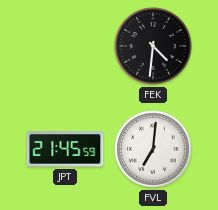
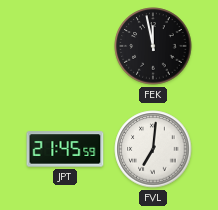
FEK: 4:31 -> 11:58 (153, 46)
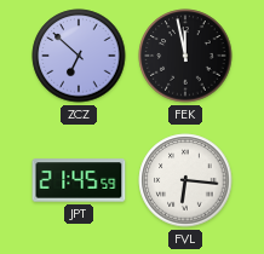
ZCZ: none -> 6:52 (79, 56)
FVL: 7:01 -> 6:16 (185, 180)
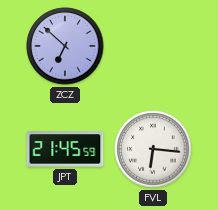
FEK: 11:58 -> none (185, 56)
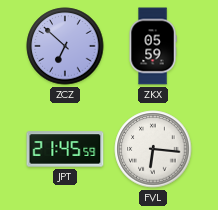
ZKX: none -> 05:59 (153, 46)
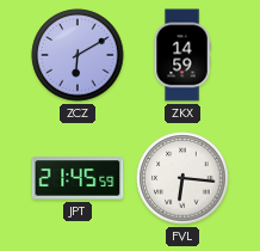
ZCZ: 6:52 -> 6:10 (78, 55)
ZKX: 05:59 -> 14:59 (182, 55)
